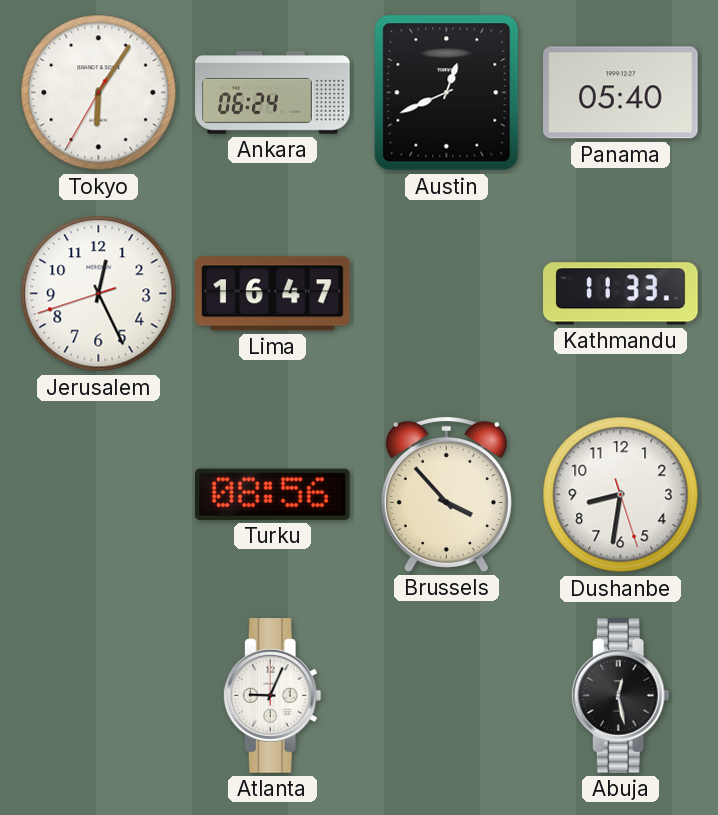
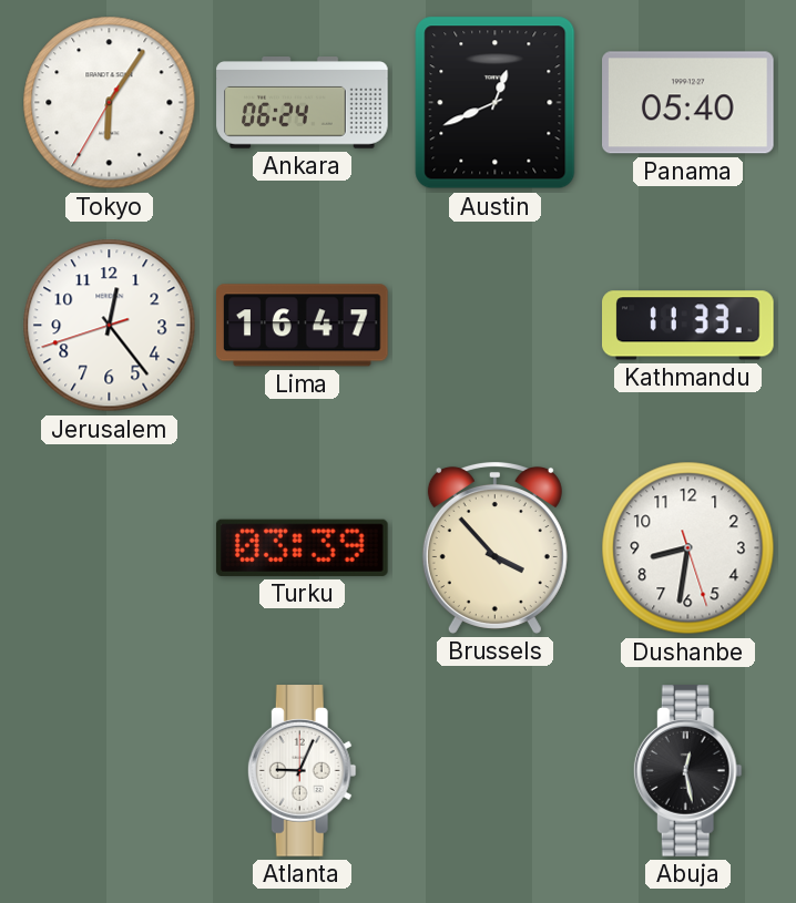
Jerusalem: 12:25 -> 12:23 (110, 326)
Turku: 08:56 -> 03:39 (302, 547)
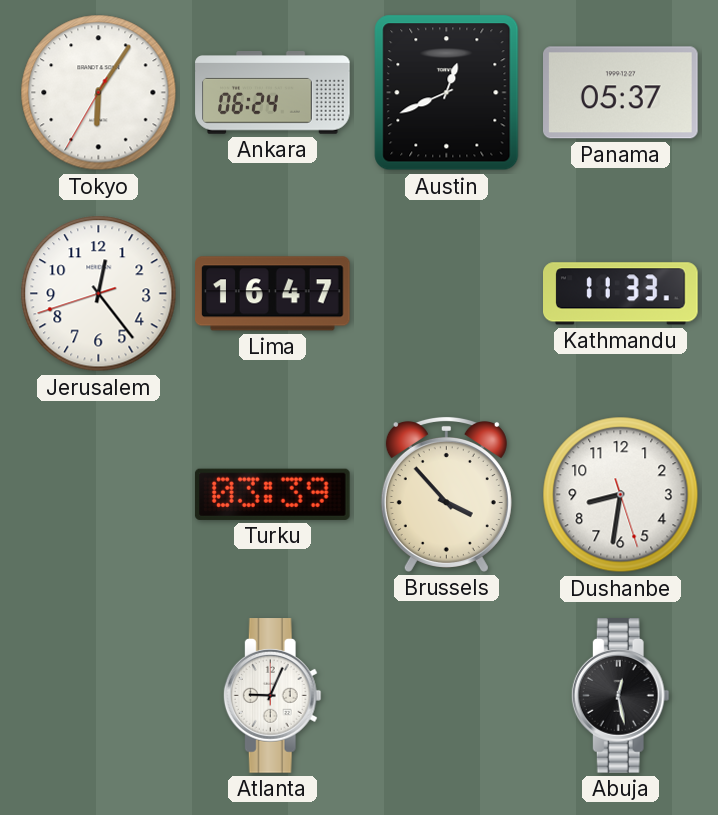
Panama: 05:40 -> 05:37 (621, 93)
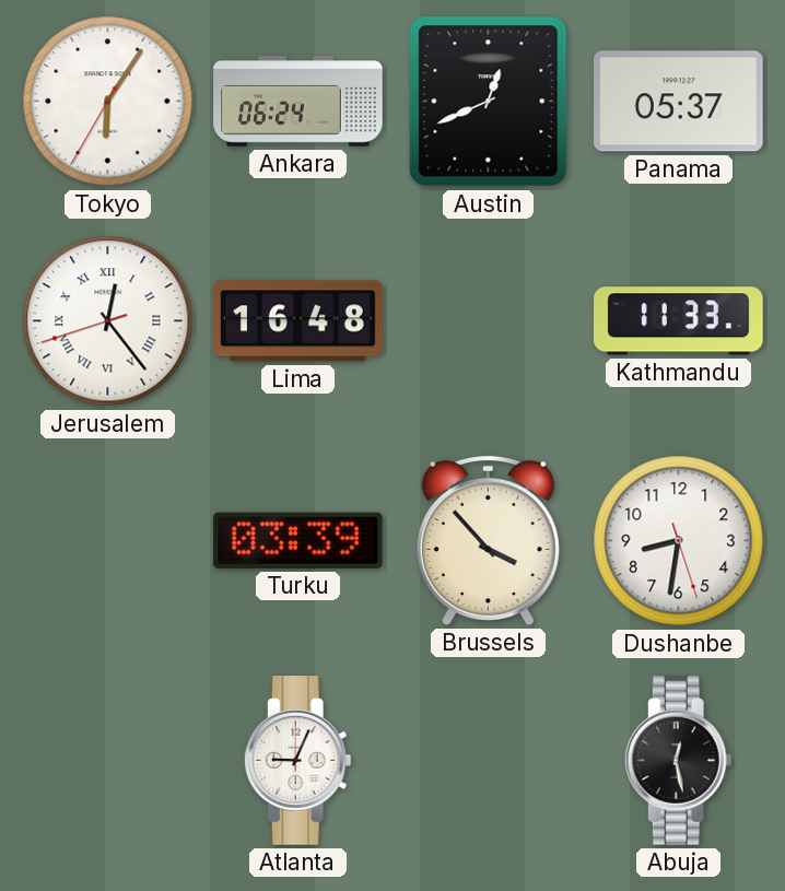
Jerusalem numerals: Arabic -> Roman (108, 321)
Lima: 16:47 -> 16:48 (298, 321)
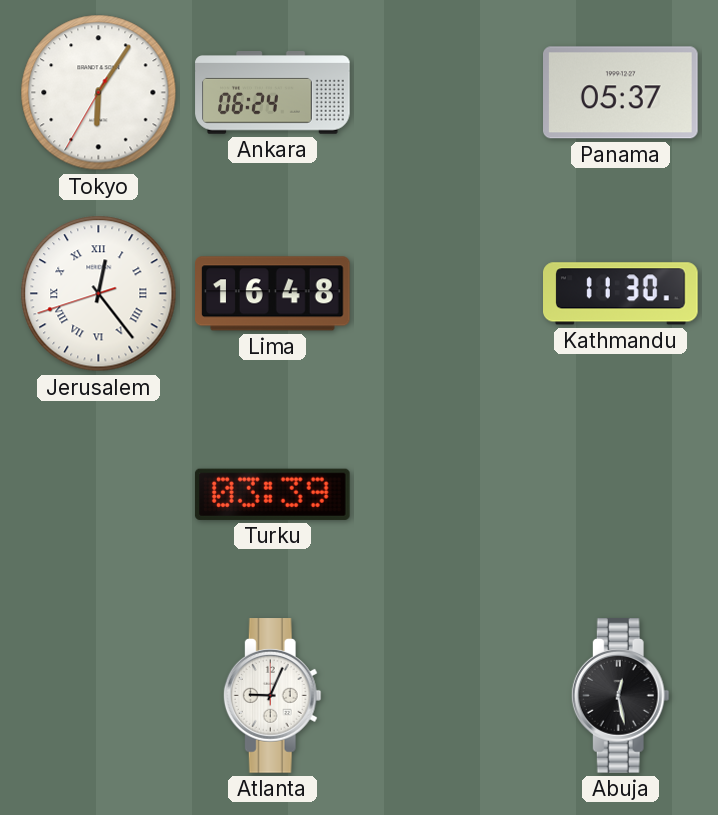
Austin: 12:41 -> none (489, 102)
Kathmandu: 11:33 -> 11:30 (621, 294)
Brussels: 3:53 -> none (488, 540)
Dushanbe: 8:31 -> none (679, 541)
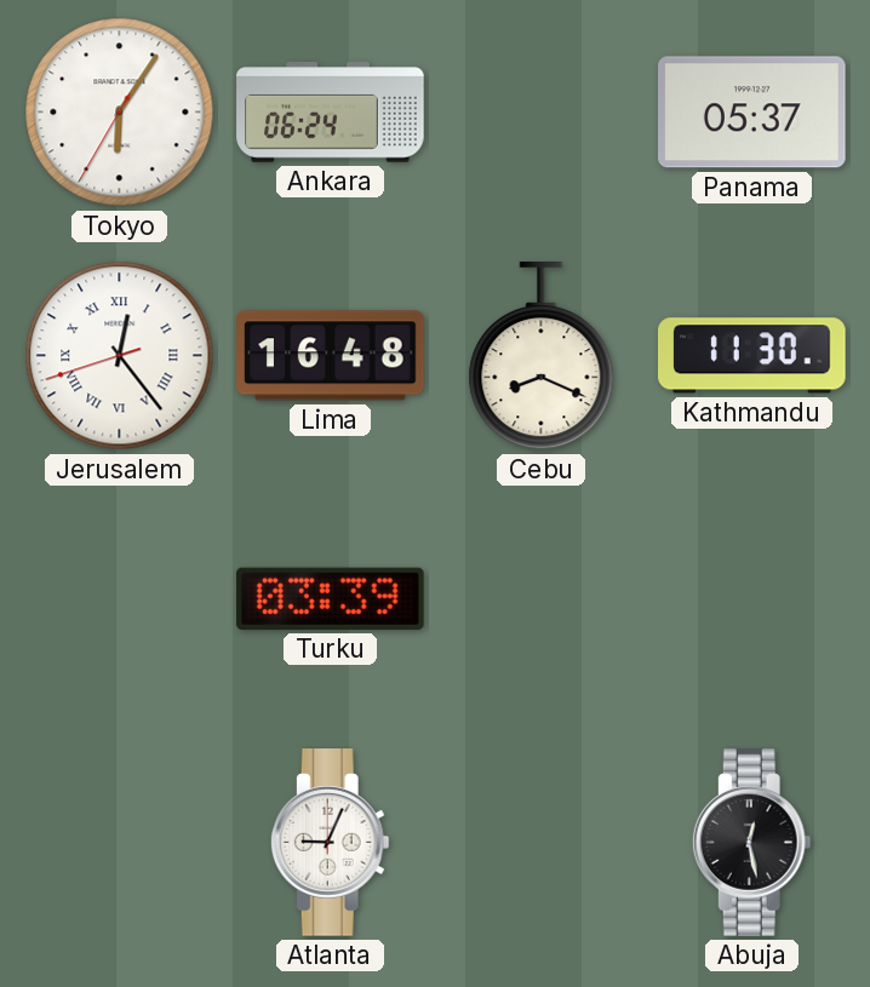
Cebu: none -> 8:19 (542, 357)
